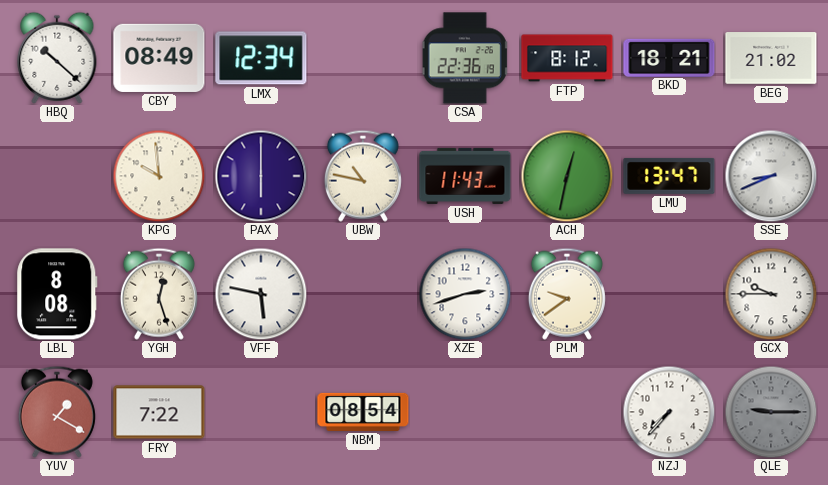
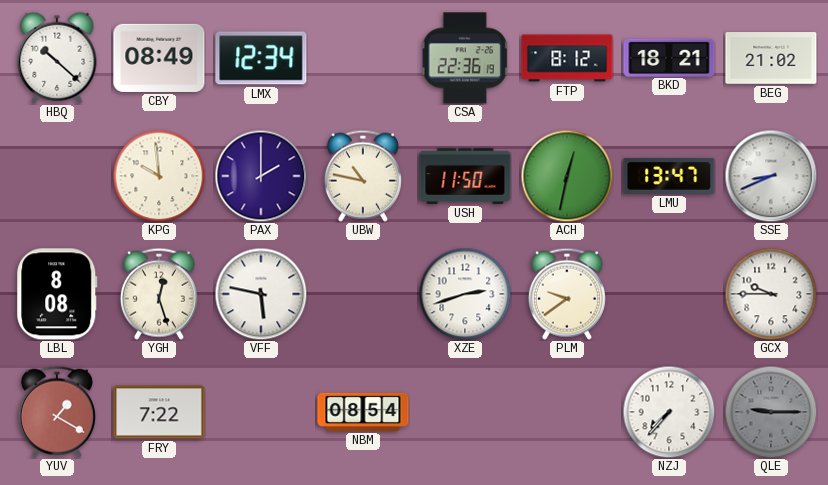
PAX: 6:00 -> 2:00 (261, 176)
USH: 11:43 -> 11:50 (465, 176)
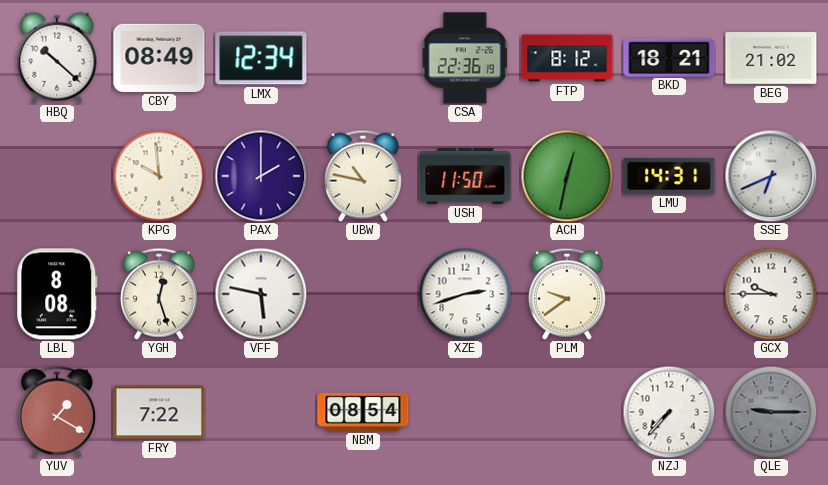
LMU: 13:47 -> 14:31 (669, 176)
SSE: 8:41 -> 6:41 (771, 176)
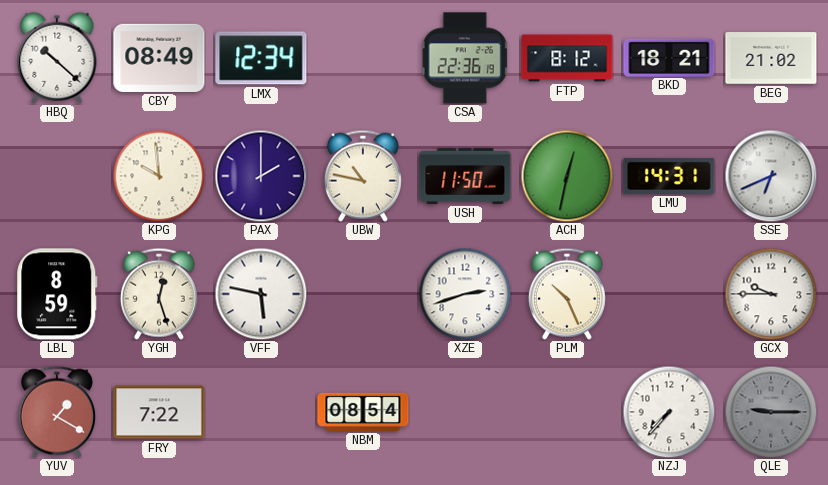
LBL: 8:08 -> 8:59 (57, 294)
PLM: 9:39 -> 10:26 (567, 294)
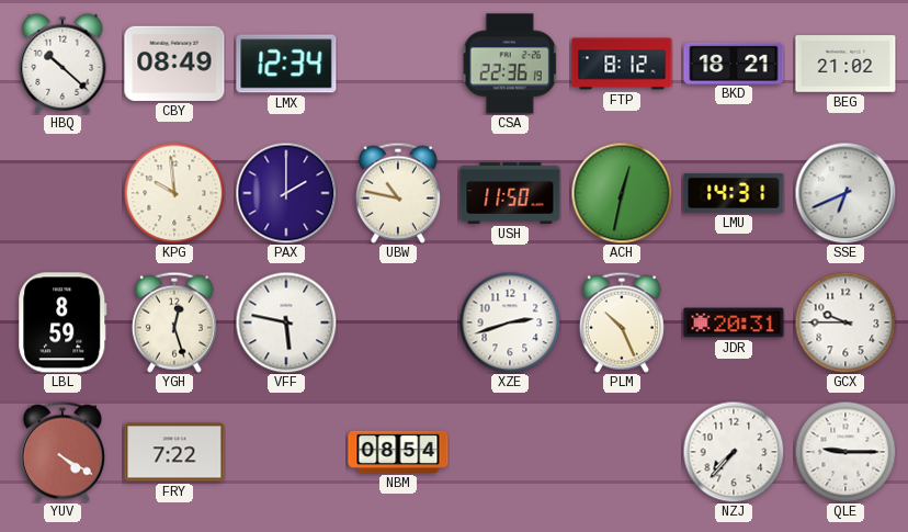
JDR: none -> 20:31 (734, 322)
YUV: 1:20 -> 4:20 (63, 452)
QLE dial: grey -> white (845, 452)
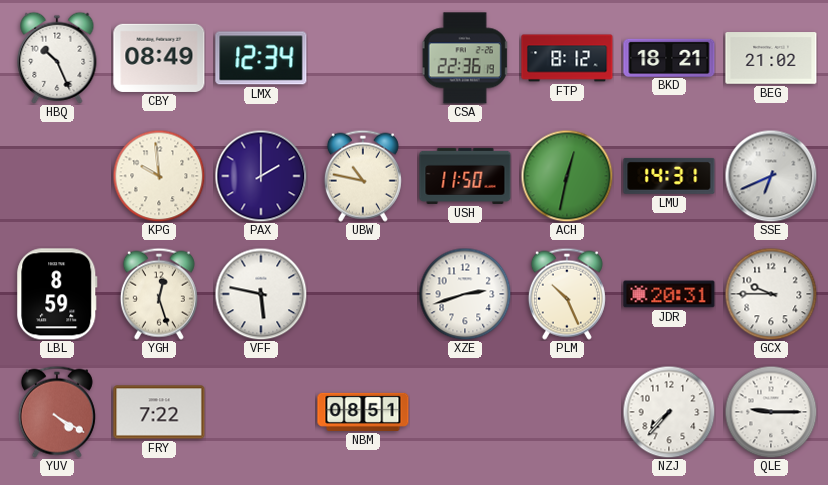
HBQ: 10:22 -> 10:26 (57, 58)
NBM: 08:54 -> 08:51 (363, 412)
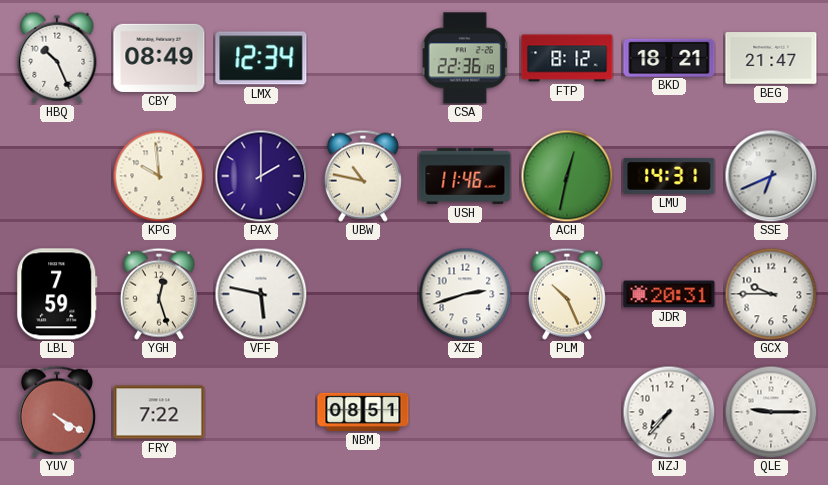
BEG: 21:02 -> 21:47 (771, 58)
USH: 11:50 -> 11:46 (465, 176)
LBL: 8:59 -> 7:59 (57, 294)
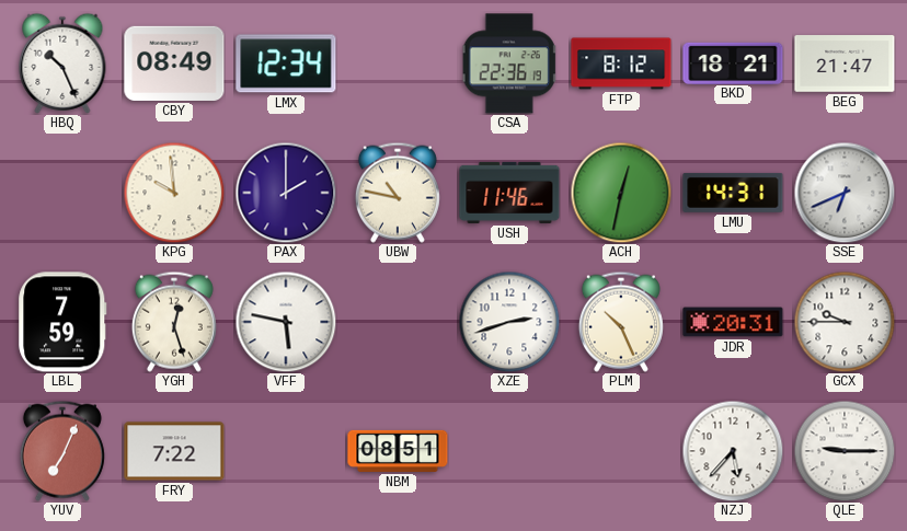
YUV: 4:20 -> 7:04 (62, 451)
NZJ: 7:37 -> 5:37 (733, 451)
